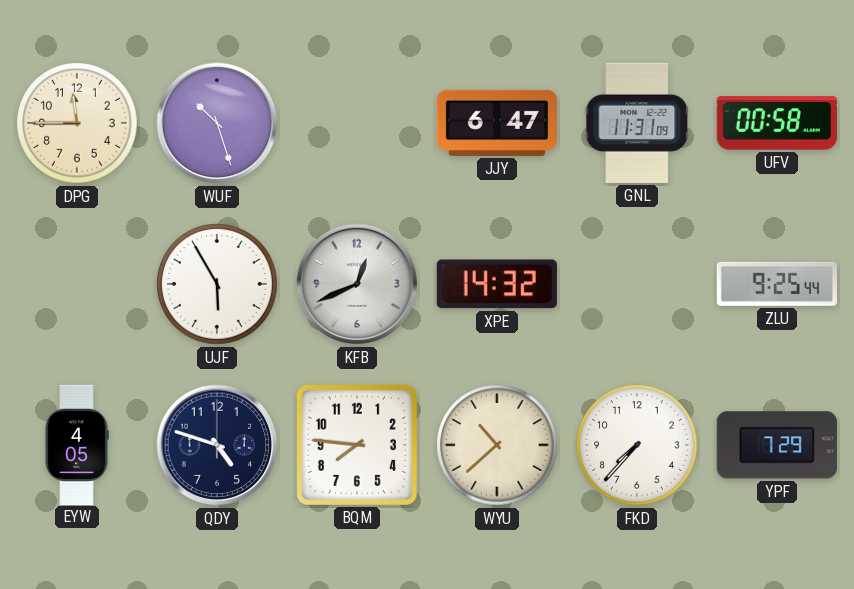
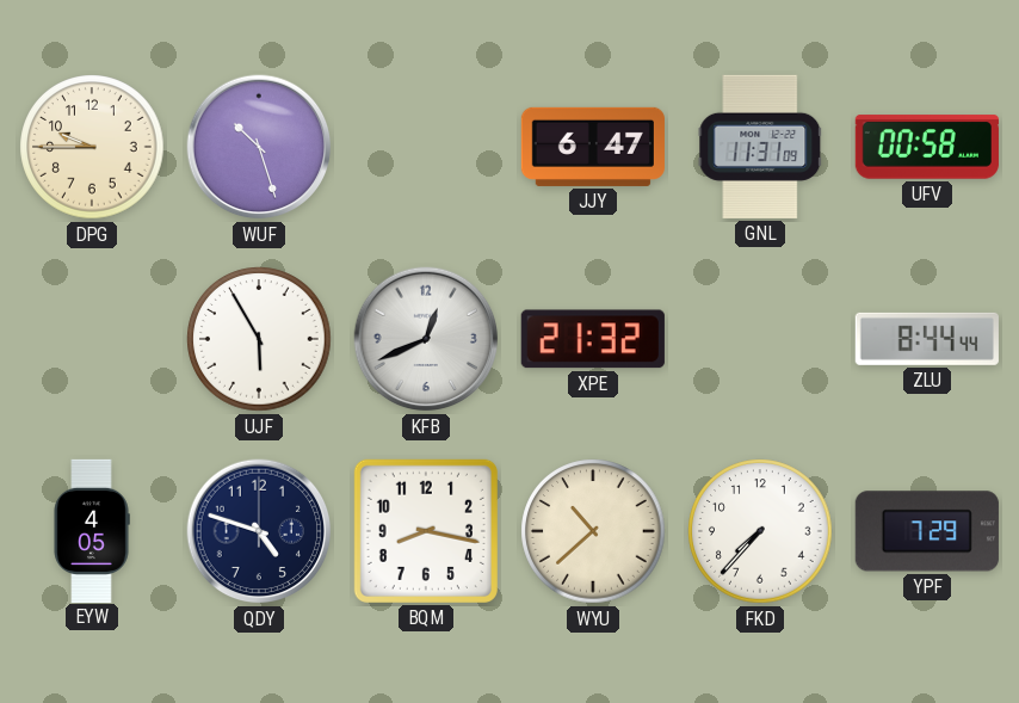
DPG: 11:45 -> 9:45 (92, 147)
XPE: 14:32 -> 21:32 (593, 339)
ZLU: 9:25 -> 8:44 (927, 339)
BQM: 7:46 -> 8:17 (426, 531)
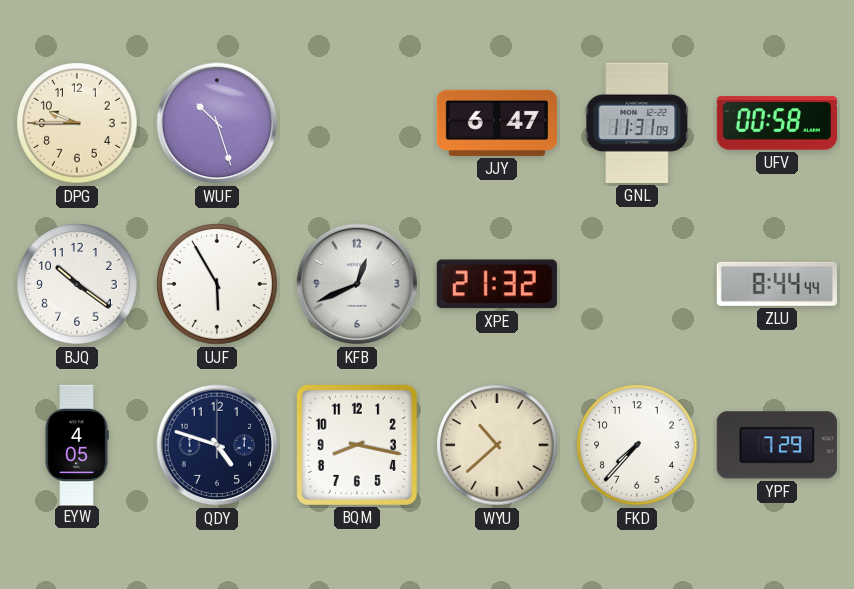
BJQ: none -> 10:21 (77, 284)
